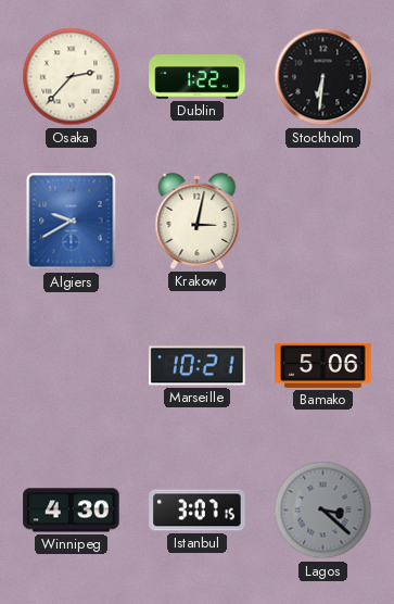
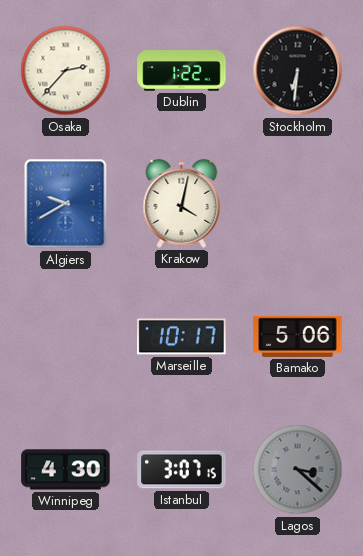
Krakow: 3:02 -> 4:02 (182, 203)
Marseille: 10:21 -> 10:17 (182, 337)
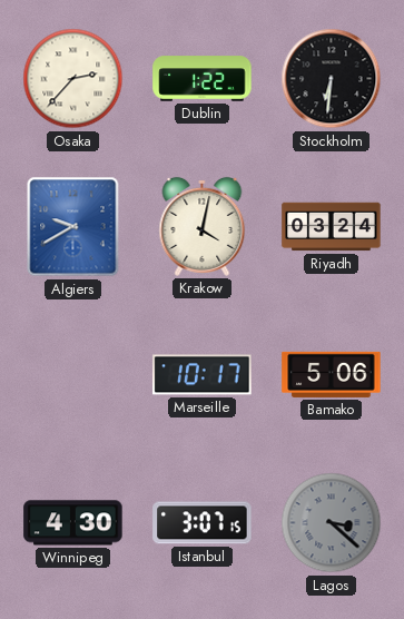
Riyadh: none -> 03:24 (332, 227)
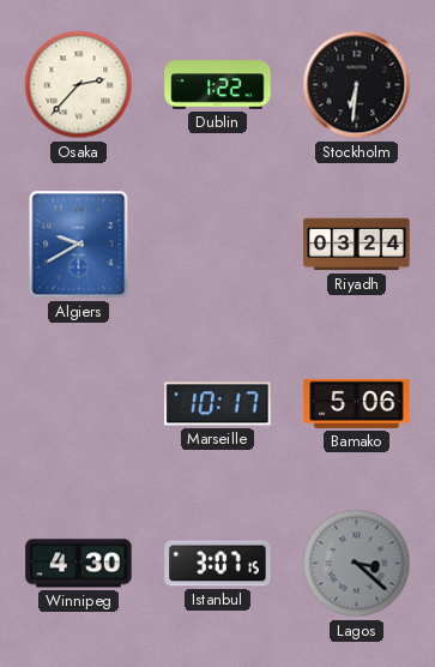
Krakow: 4:02 -> none (203, 226)
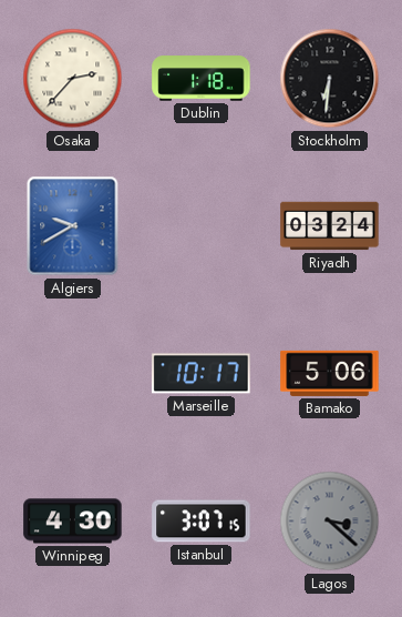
Dublin: 1:22 -> 1:18 (202, 79)
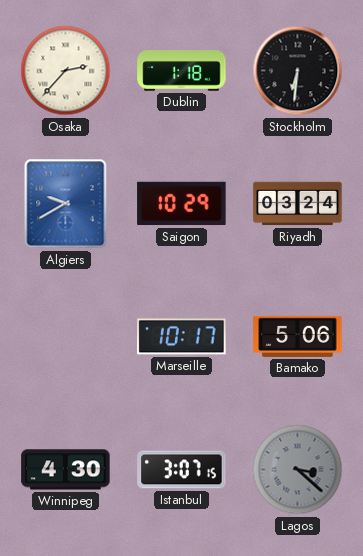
Saigon: none -> 10:29 (182, 204)
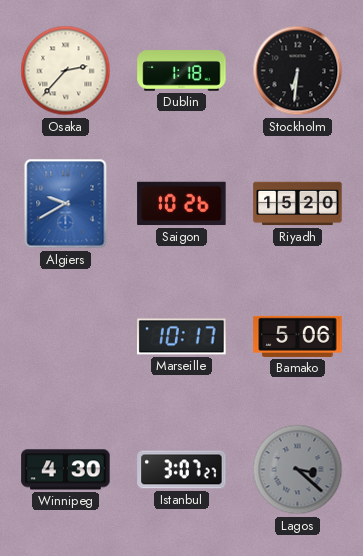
Saigon: 10:29 -> 10:26 (182, 204)
Riyadh: 03:24 -> 15:20 (298, 204)
Istanbul: 3:07:15 -> 3:07:27 (182, 470)
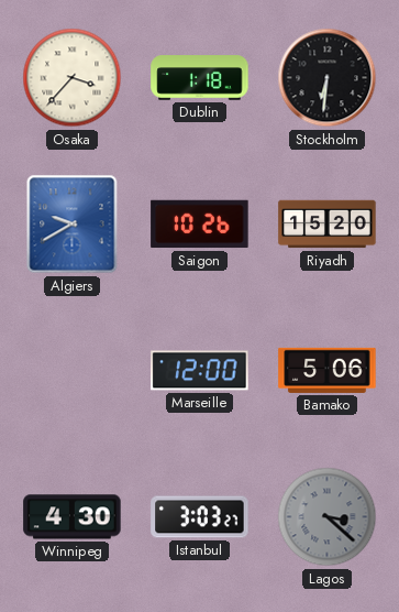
Osaka: 2:37 -> 3:37 (73, 78)
Marseille: 10:17 -> 12:00 (200, 371)
Istanbul: 3:07 -> 3:03 (200, 517)
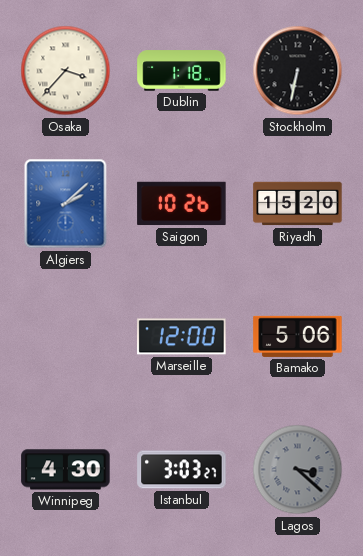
Stockholm: 6:31 -> 6:32 (298, 71)
Algiers: 9:40 -> 2:08 (66, 204)
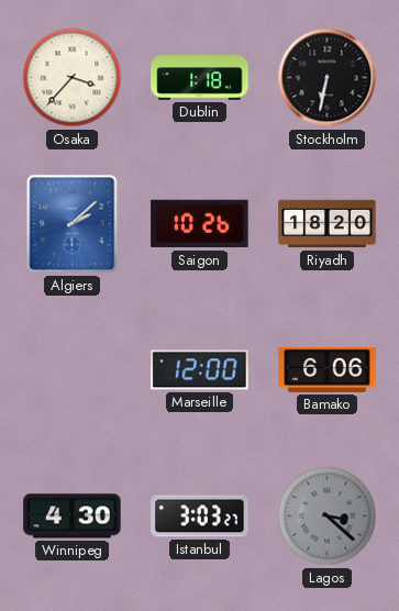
Riyadh: 15:20 -> 18:20 (328, 224)
Bamako: 5:06 -> 6:06 (328, 369)
